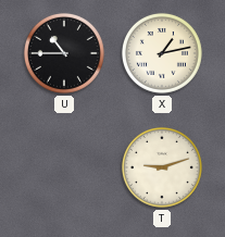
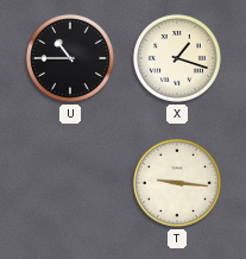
X: 1:13 -> 1:18 (177, 58)
T: 9:12 -> 9:16 (177, 183)
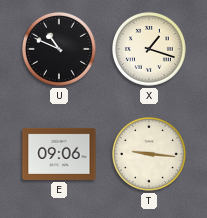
U: 10:45 -> 10:49 (59, 49)
E: none -> 09:06 (59, 154)
